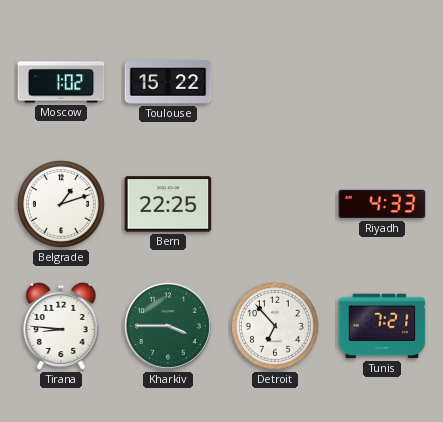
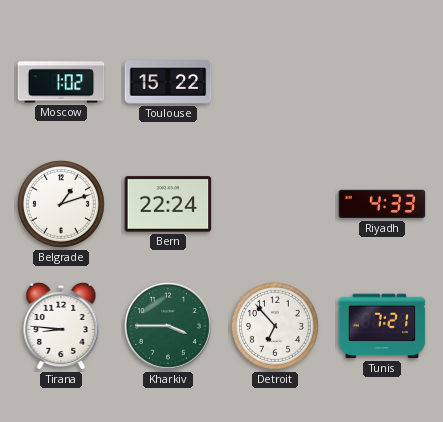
Bern: 22:25 -> 22:24 (168, 204)
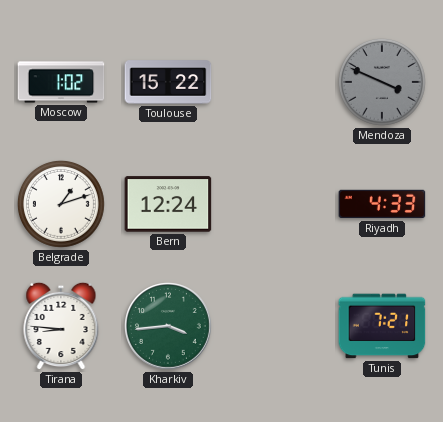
Mendoza: none -> 3:49 (382, 82)
Bern: 22:24 -> 12:24 (168, 204)
Kharkiv: 3:45 -> 3:44 (169, 327)
Detroit: 6:53 -> none (275, 326)
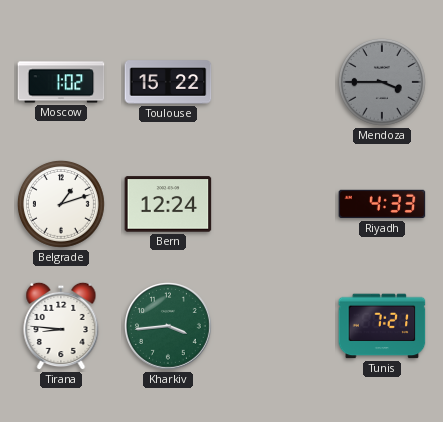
Mendoza: 3:49 -> 3:45 (382, 82)
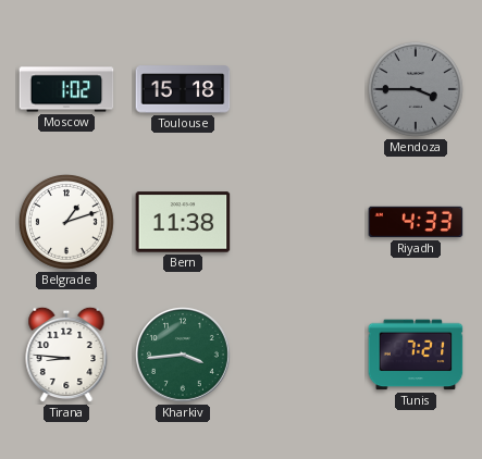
Toulouse: 15:22 -> 15:18 (183, 89)
Bern: 12:24 -> 11:38 (183, 222)
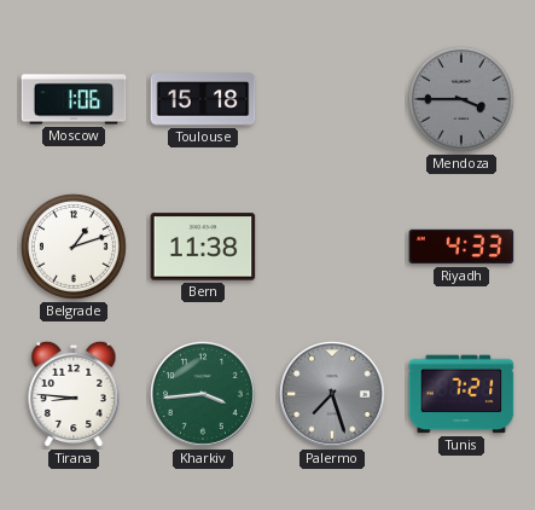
Moscow: 1:02 -> 1:06 (74, 99)
Palermo: none -> 7:27 (333, 395)
